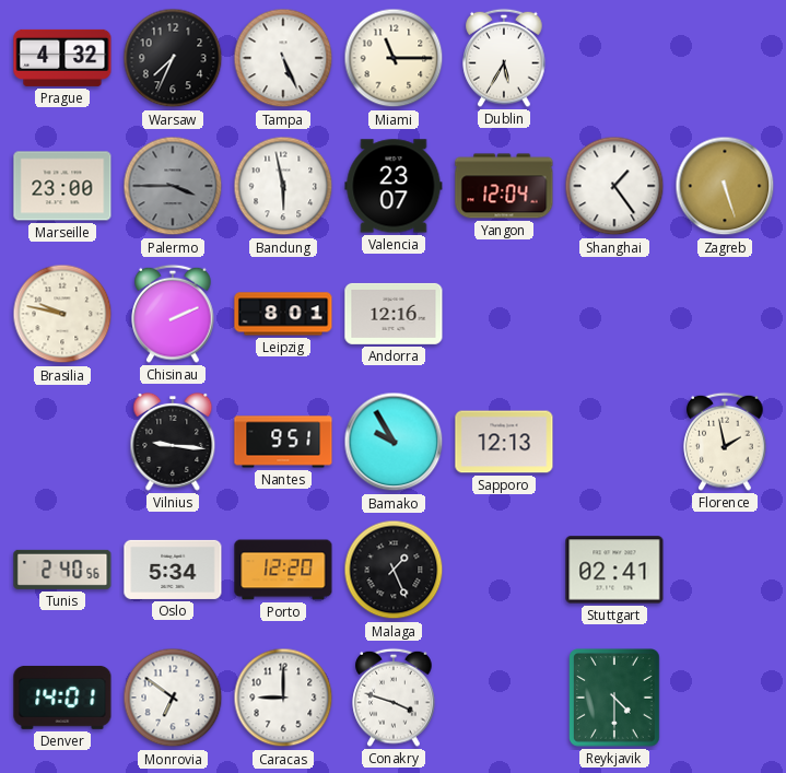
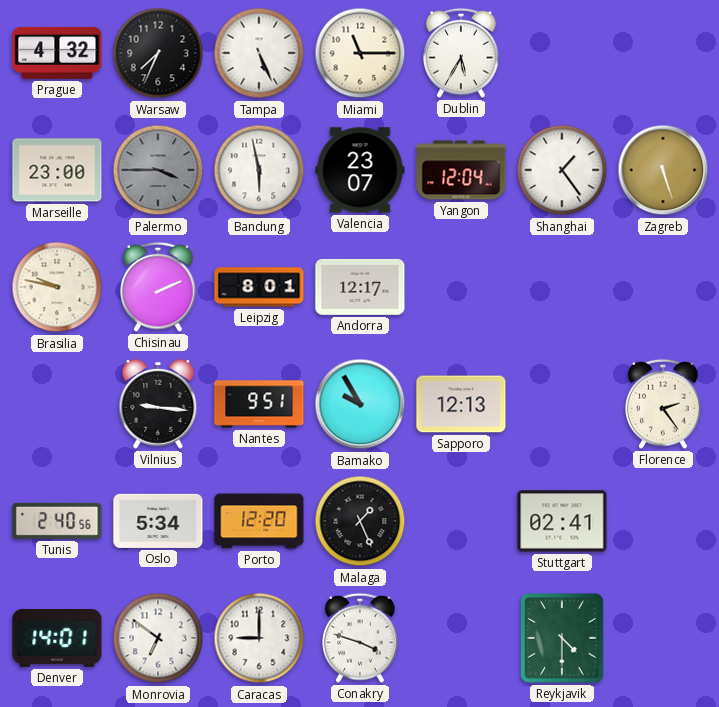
Andorra: 12:16 -> 12:17 (360, 287)
Florence: 1:58 -> 2:24 (663, 404)
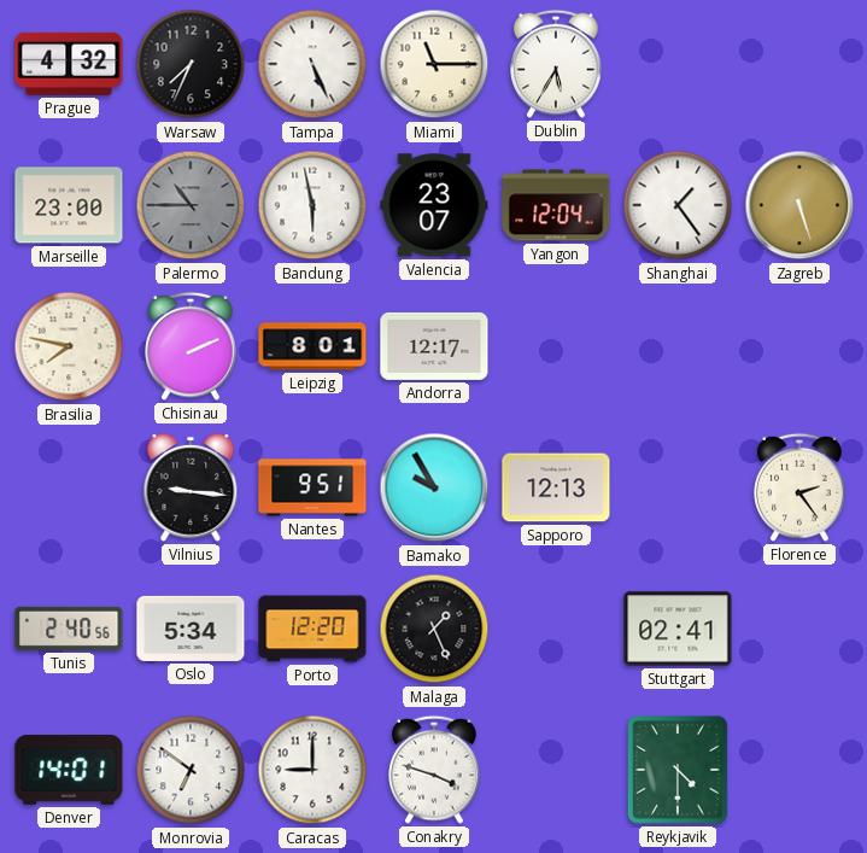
Palermo: 3:45 -> 10:45 (191, 205)
Brasilia: 9:47 -> 7:47 (69, 346)
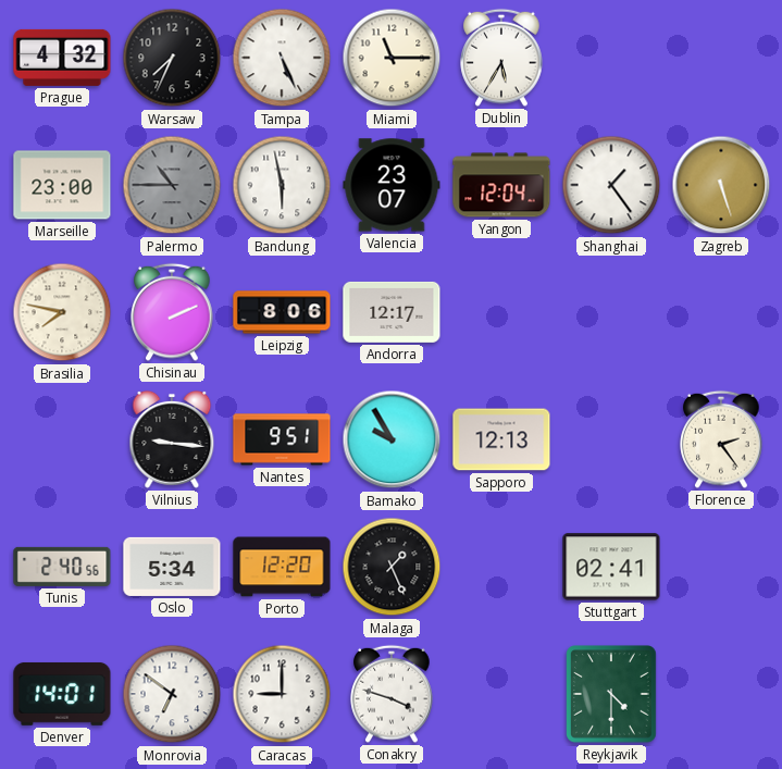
Leipzig: 8:01 -> 8:06 (282, 312)
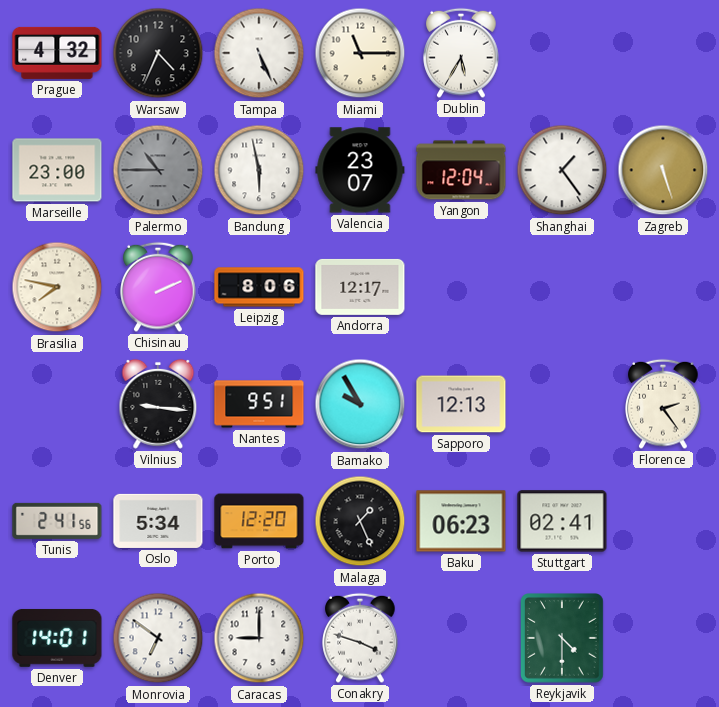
Warsaw: 7:34 -> 4:34 (158, 53)
Tunis: 2:40 -> 2:41 (57, 521)
Baku: none -> 06:23 (461, 521)
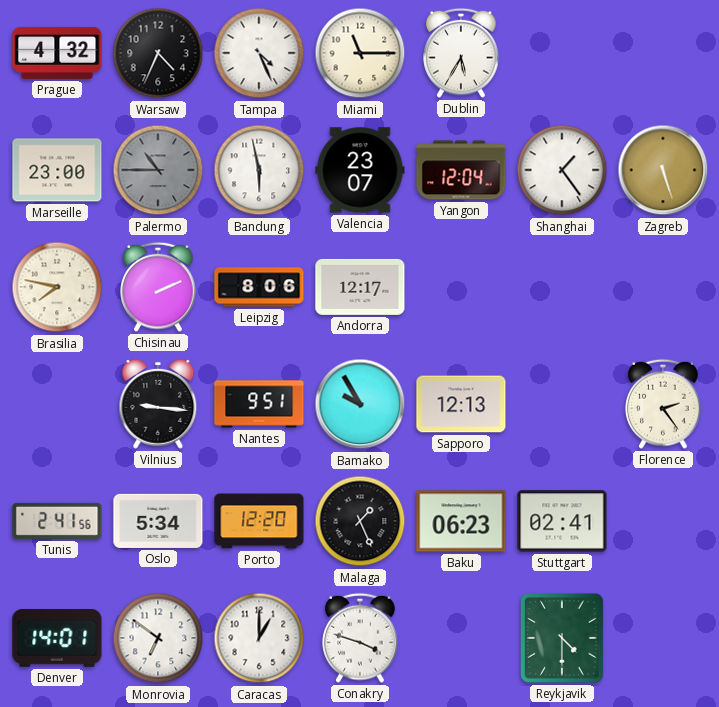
Tampa: 5:26 -> 4:26 (259, 53)
Caracas: 9:00 -> 1:00 (259, 638)
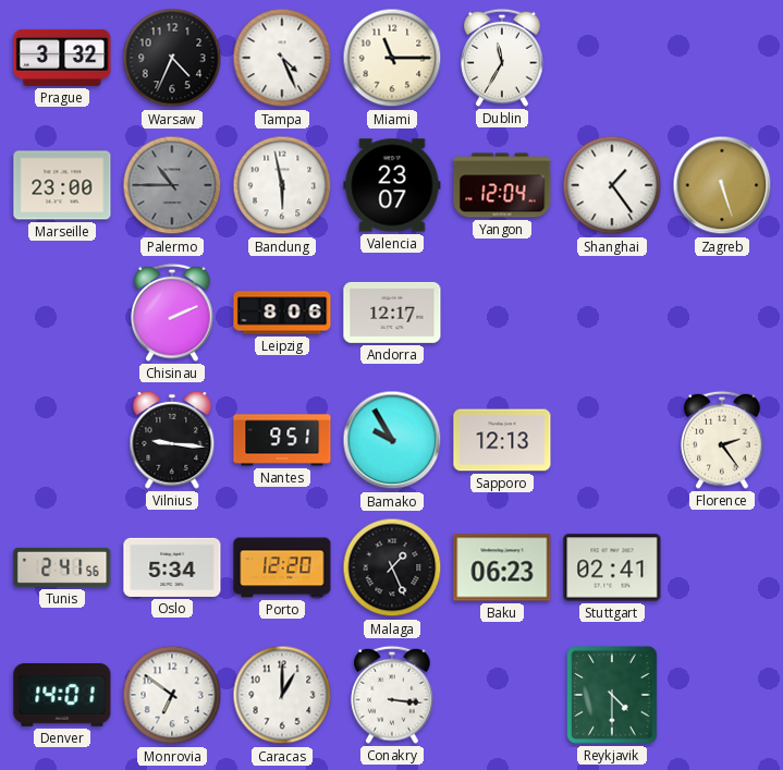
Prague: 4:32 -> 3:32 (62, 58)
Dublin: 5:35 -> 11:35 (502, 58)
Brasilia: 7:47 -> none (57, 287)
Conakry: 3:48 -> 3:16 (392, 695)
